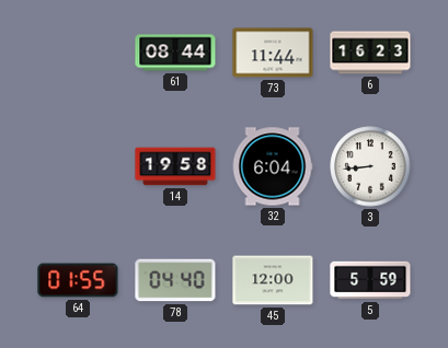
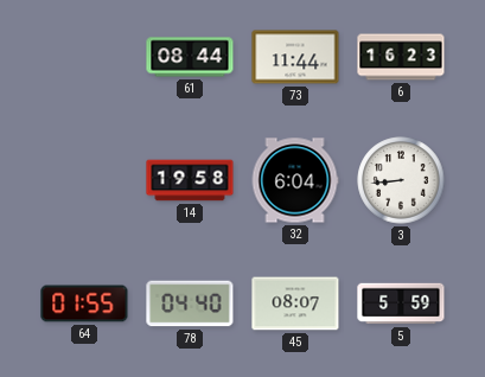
45: 12:00 -> 08:07 (295, 303)
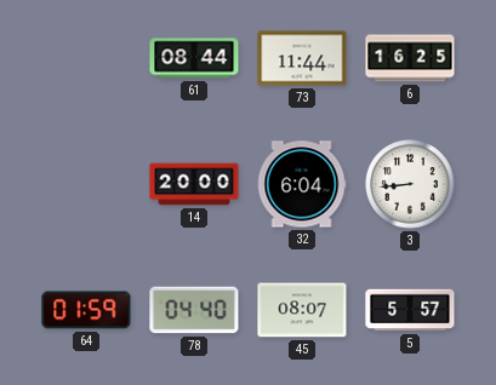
6: 16:23 -> 16:25 (410, 58)
14: 19:58 -> 20:00 (194, 184)
64: 01:55 -> 01:59 (86, 310)
5: 5:59 -> 5:57 (410, 310)
